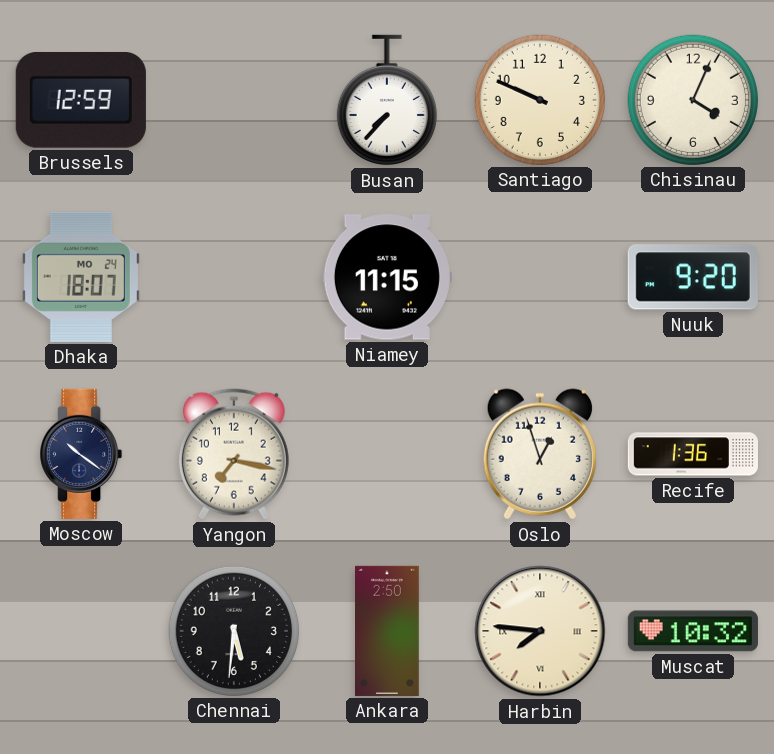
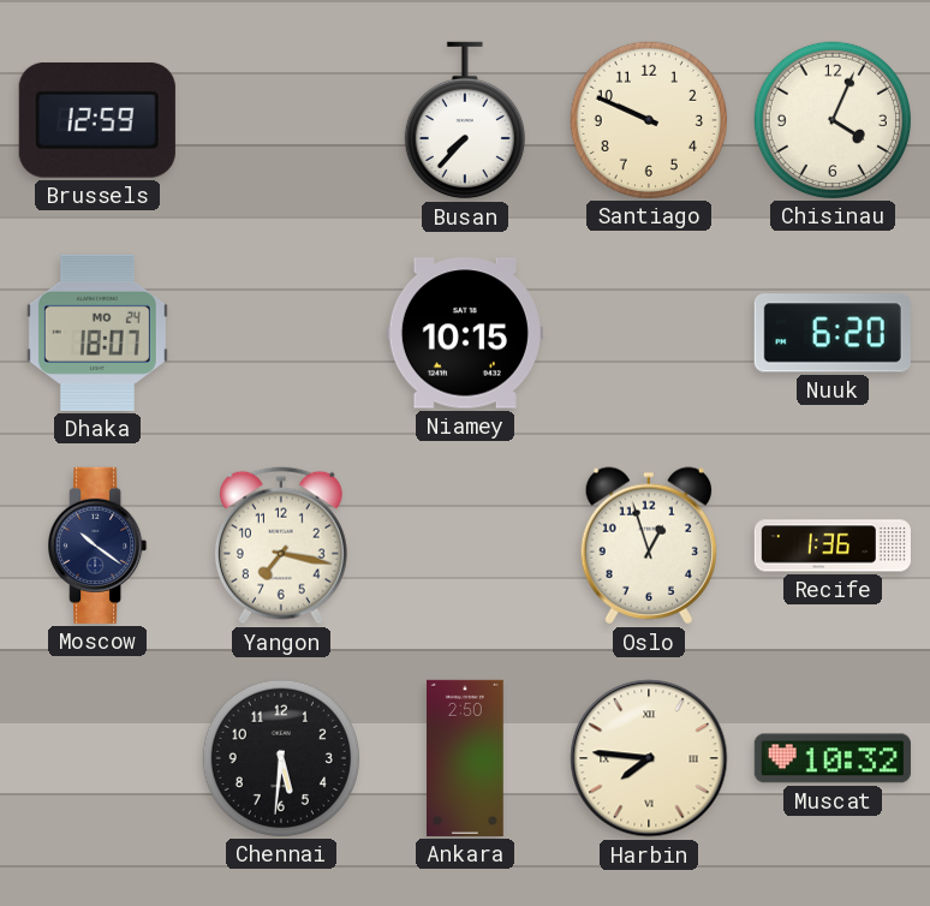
Niamey: 11:15 -> 10:15 (465, 333)
Nuuk: 9:20 -> 6:20 (833, 333)
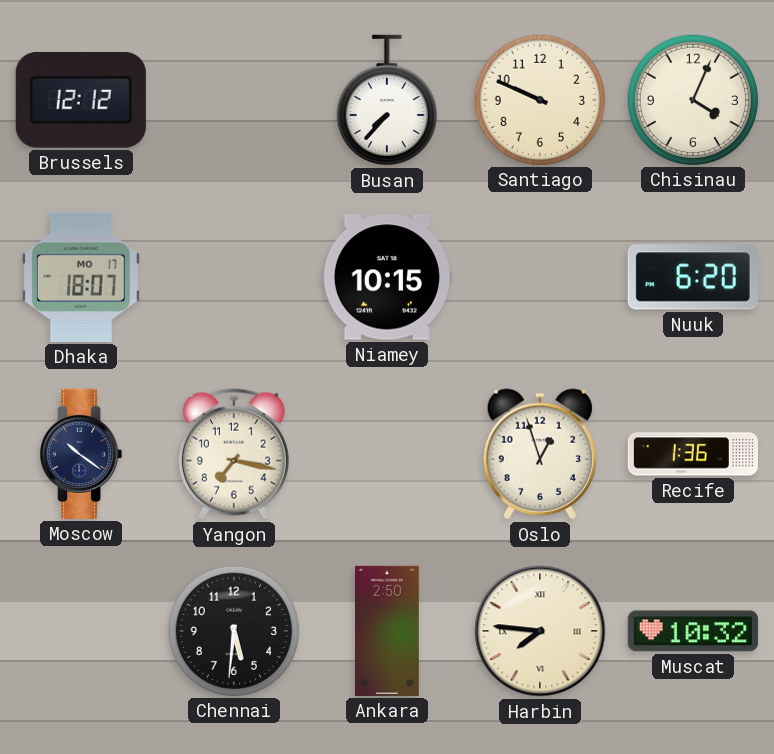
Brussels: 12:59 -> 12:12 (81, 100)
Dhaka date: MO 24 -> MO 17 (81, 277)
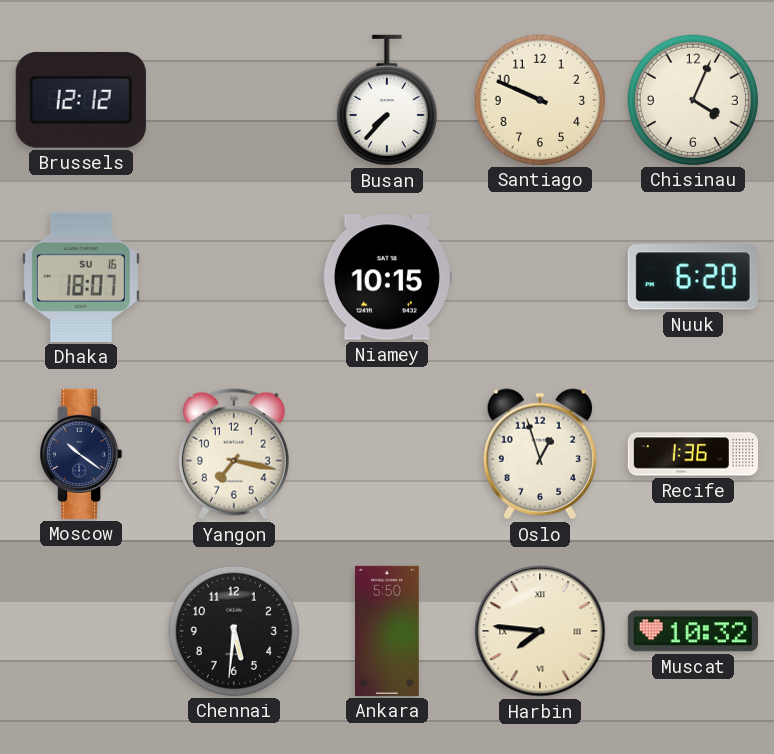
Dhaka date: MO 17 -> SU 16 (81, 277)
Ankara: 2:50 -> 5:50 (388, 631)
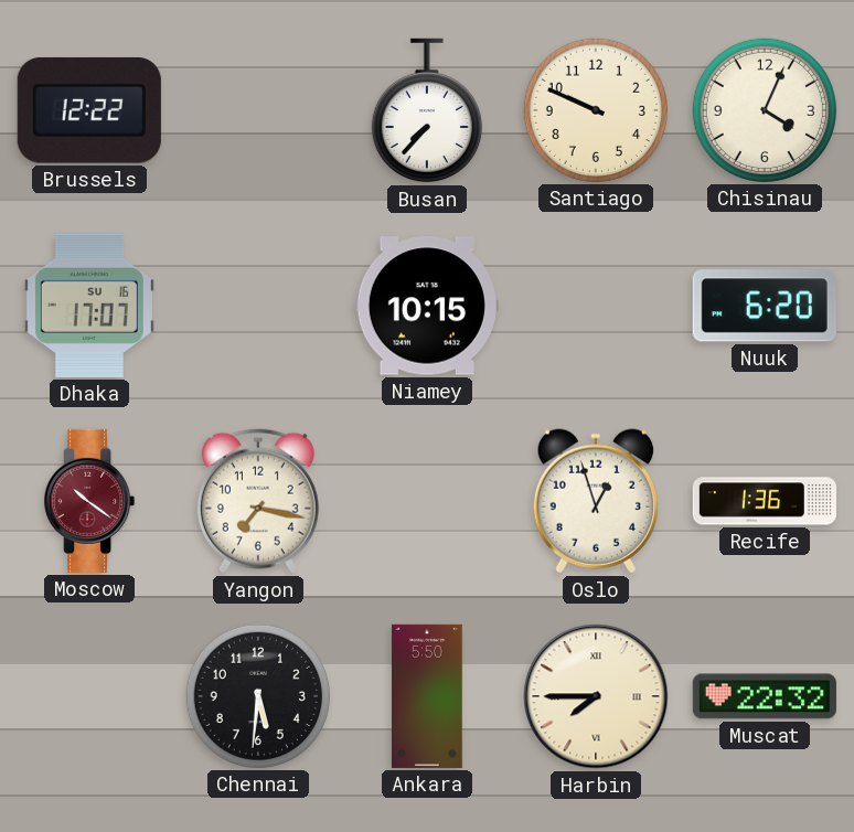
Brussels: 12:12 -> 12:22 (89, 110)
Dhaka: 18:07 -> 17:07 (89, 306)
Moscow dial: navy -> burgundy (89, 501)
Harbin: 7:46 -> 7:45 (596, 696)
Muscat: 10:32 -> 22:32 (765, 696)
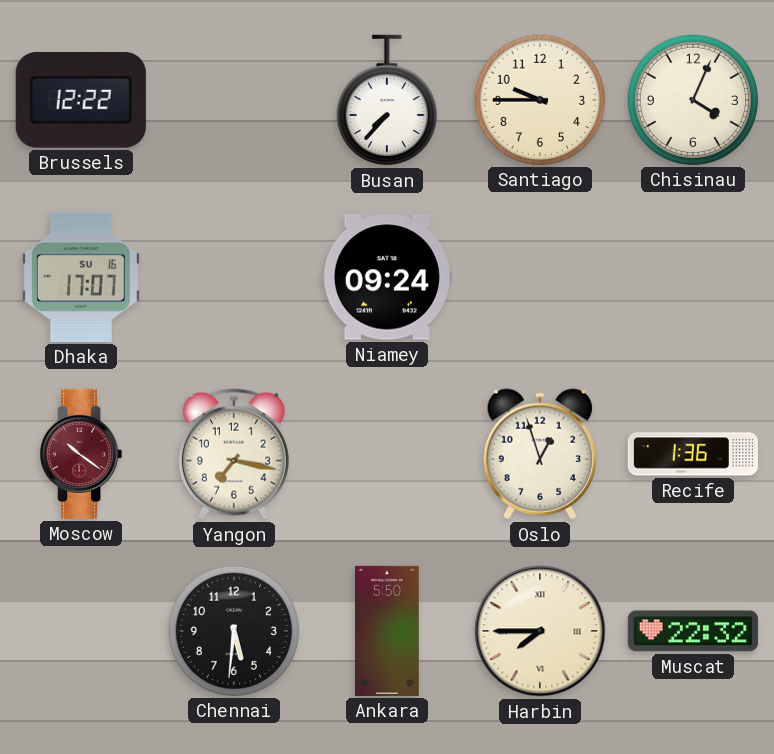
Santiago: 9:49 -> 9:45 (540, 100)
Niamey: 10:15 -> 09:24 (387, 277)
Nuuk: 6:20 -> none (765, 306)
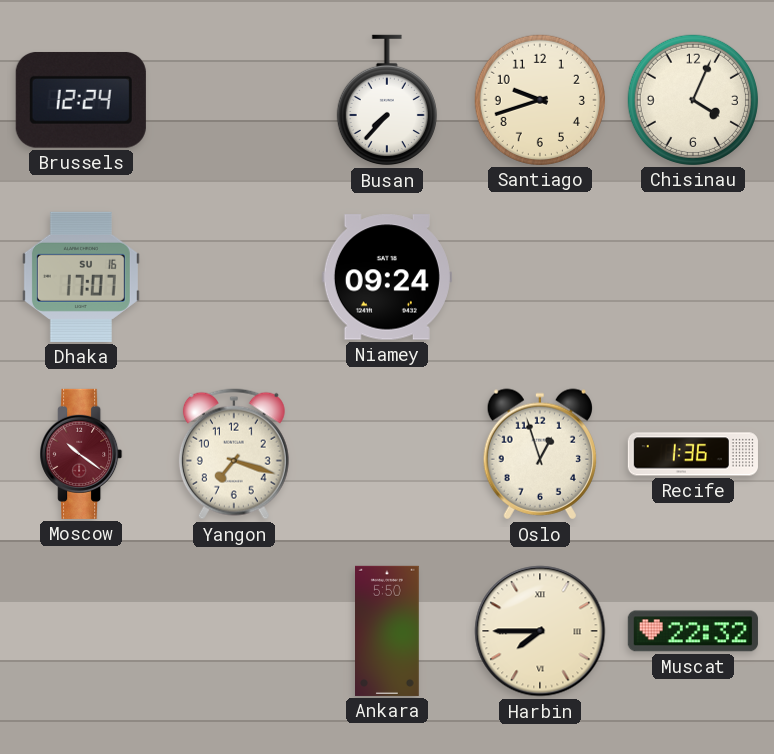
Brussels: 12:22 -> 12:24 (81, 100)
Santiago: 9:45 -> 9:42 (540, 100)
Yangon: 7:17 -> 7:18 (234, 454)
Chennai: 5:31 -> none (234, 631)
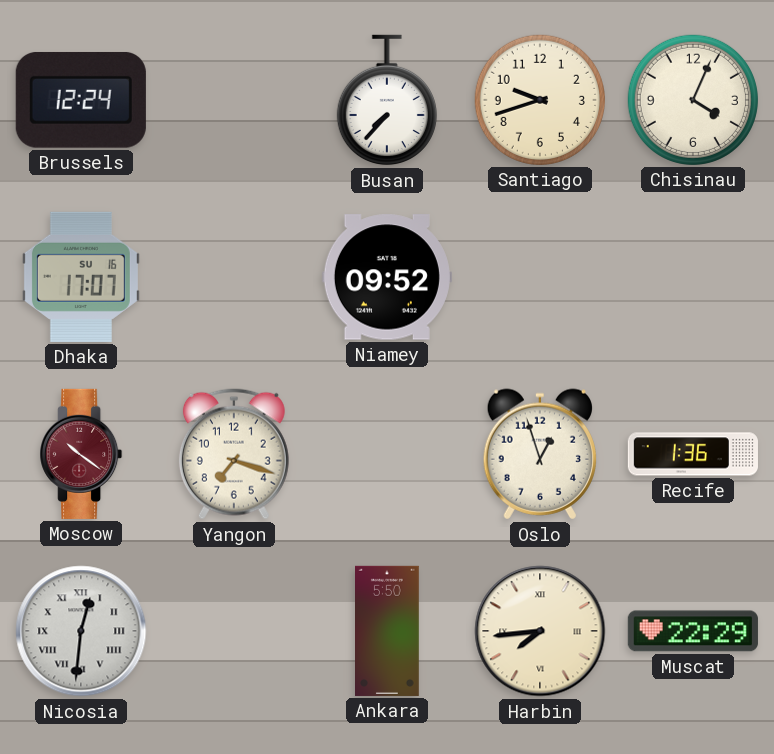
Niamey: 09:24 -> 09:52 (387, 277)
Nicosia: none -> 12:31 (81, 631)
Harbin: 7:45 -> 7:44 (540, 631)
Muscat: 22:32 -> 22:29 (693, 631)
